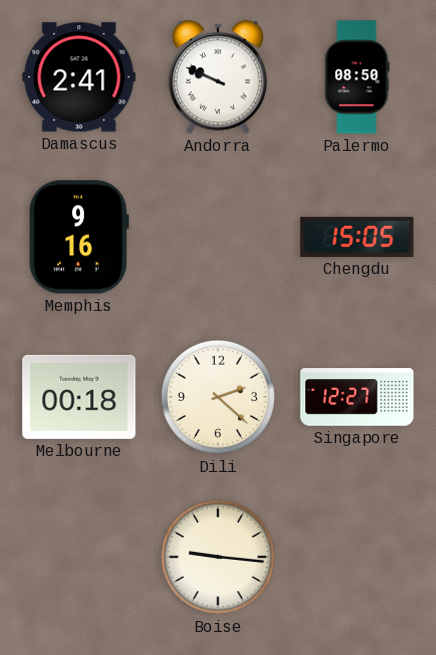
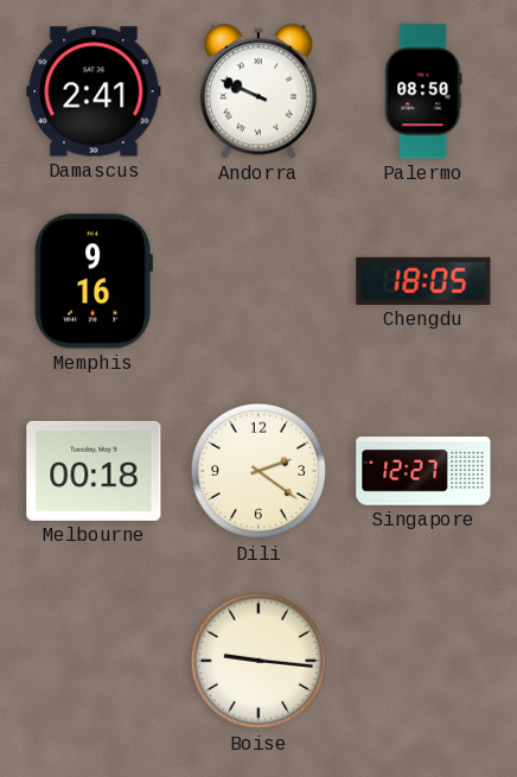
Chengdu: 15:05 -> 18:05 (423, 281)
Dili: 2:22 -> 2:21 (258, 471)
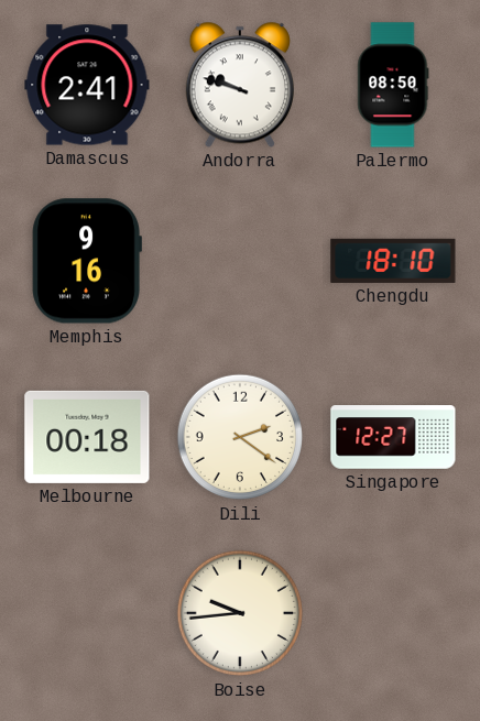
Andorra: 9:49 -> 9:48 (240, 85)
Chengdu: 18:05 -> 18:10 (393, 261)
Boise: 9:16 -> 9:44 (240, 613)
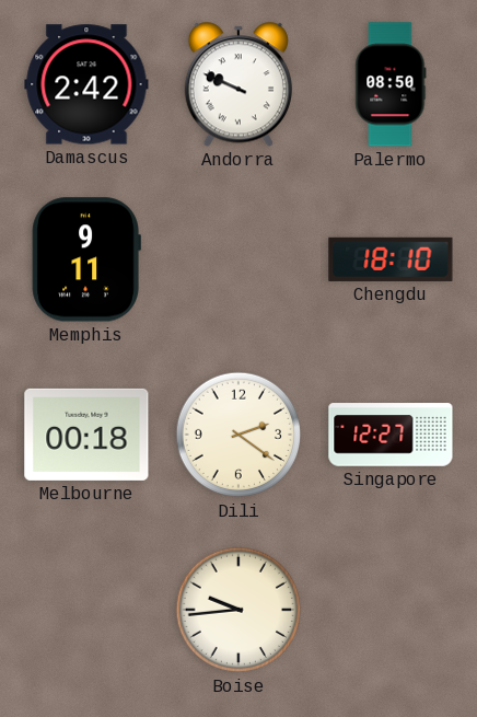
Damascus: 2:41 -> 2:42 (86, 84)
Andorra: 9:48 -> 9:49 (238, 84)
Memphis: 9:16 -> 9:11 (86, 259)
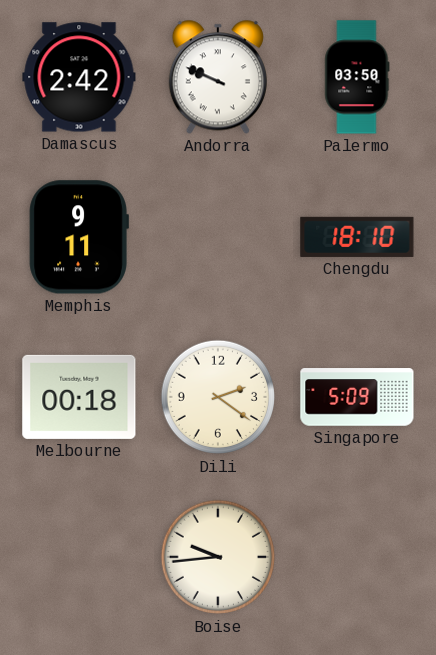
Palermo: 08:50 -> 03:50 (357, 77)
Singapore: 12:27 -> 5:09 (357, 397)
